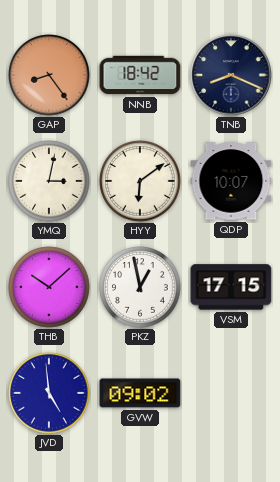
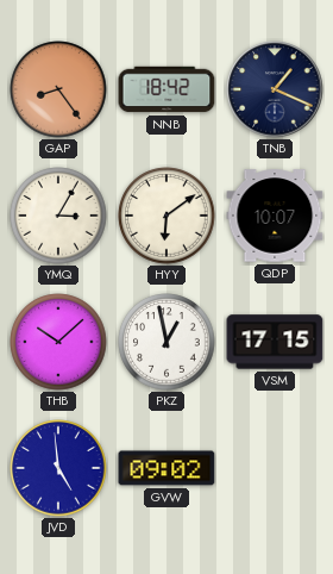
TNB: 8:19 -> 1:19 (275, 89)
YMQ: 3:02 -> 3:05 (58, 216)
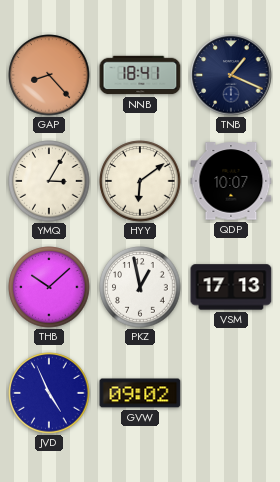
GAP: 8:24 -> 8:23 (49, 75)
NNB: 18:42 -> 18:41 (140, 75)
VSM: 17:15 -> 17:13 (231, 287)
JVD: 4:59 -> 4:56 (49, 393)
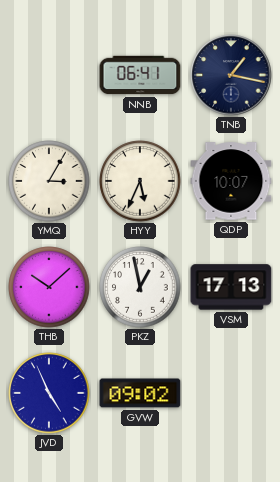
GAP: 8:23 -> none (49, 75)
NNB: 18:41 -> 06:41 (140, 75)
TNB: 1:19 -> 1:17 (231, 75)
HYY: 6:09 -> 5:34 (140, 181)
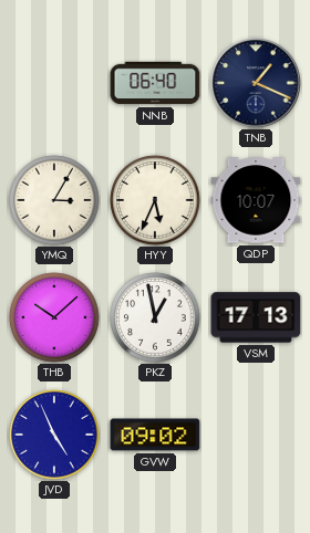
NNB: 06:41 -> 06:40 (155, 83)
TNB: 1:17 -> 1:19 (256, 83)
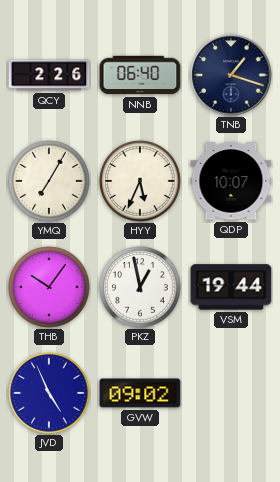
QCY: none -> 2:26 (49, 75)
TNB: 1:19 -> 1:18 (231, 75)
YMQ: 3:05 -> 7:05 (49, 181)
THB: 10:08 -> 10:06 (49, 287)
VSM: 17:13 -> 19:44 (231, 287)
